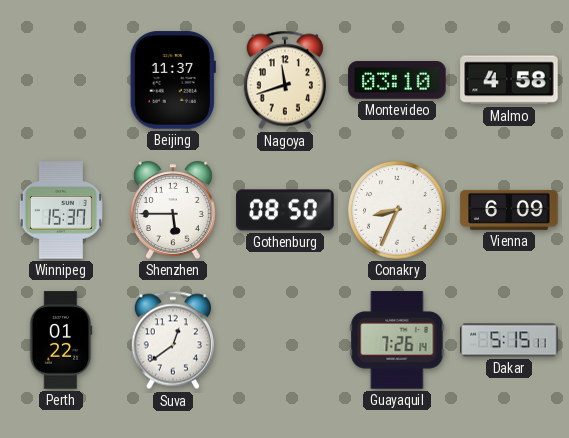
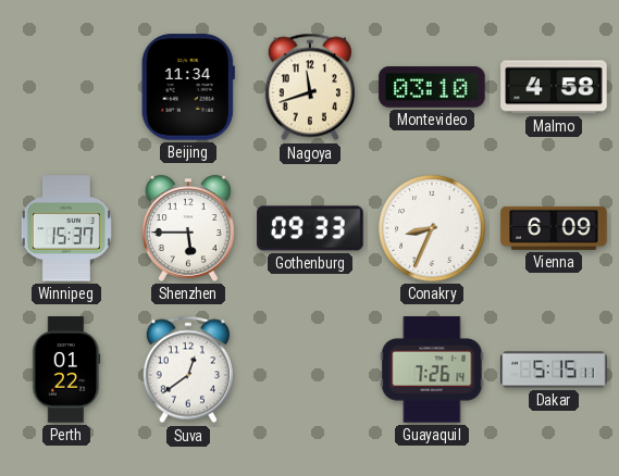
Beijing: 11:37 -> 11:34 (188, 87)
Gothenburg: 08:50 -> 09:33 (310, 228)
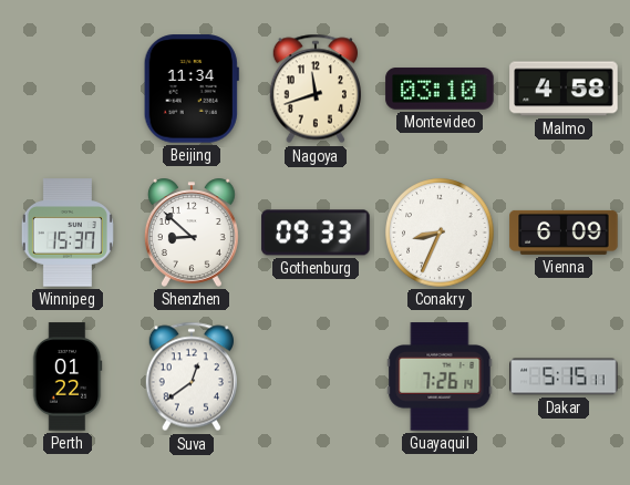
Shenzhen: 5:45 -> 8:52 (192, 233)
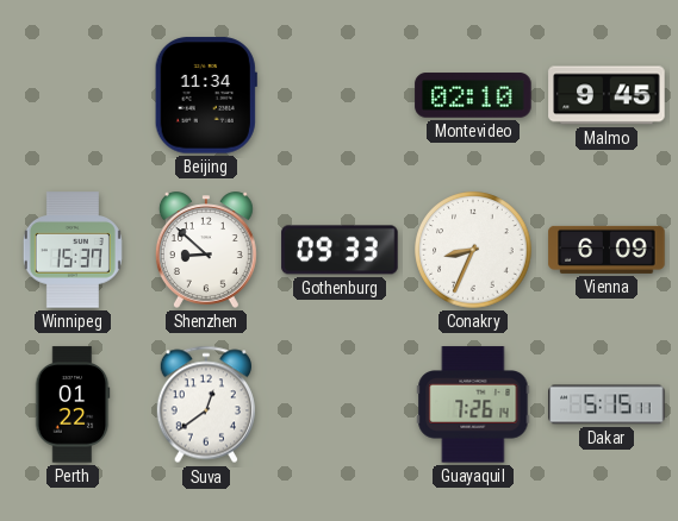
Nagoya: 11:42 -> none (314, 89)
Montevideo: 03:10 -> 02:10 (473, 95)
Malmo: 4:58 -> 9:45 (607, 95)
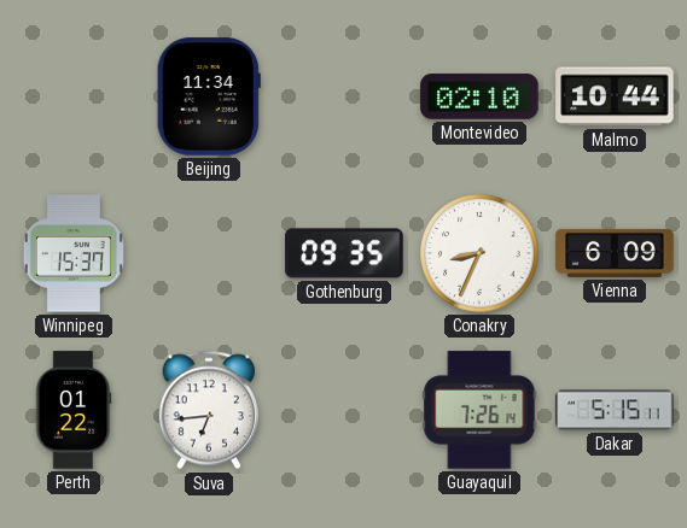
Malmo: 9:45 -> 10:44 (615, 96)
Shenzhen: 8:52 -> none (206, 250)
Gothenburg: 09:33 -> 09:35 (344, 253)
Suva: 12:39 -> 6:44 (208, 410)
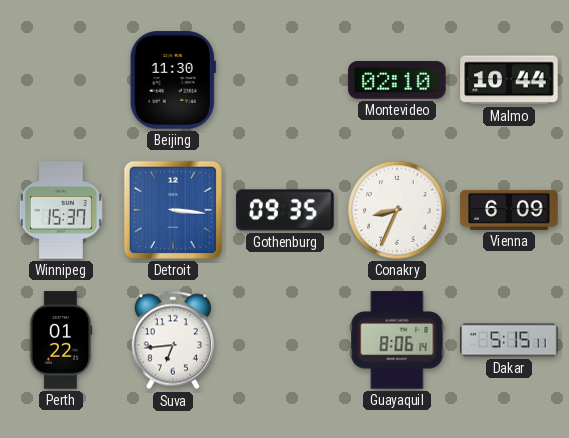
Beijing: 11:34 -> 11:30 (173, 80)
Detroit: none -> 3:16 (173, 210)
Guayaquil: 7:26 -> 8:06 (397, 340)
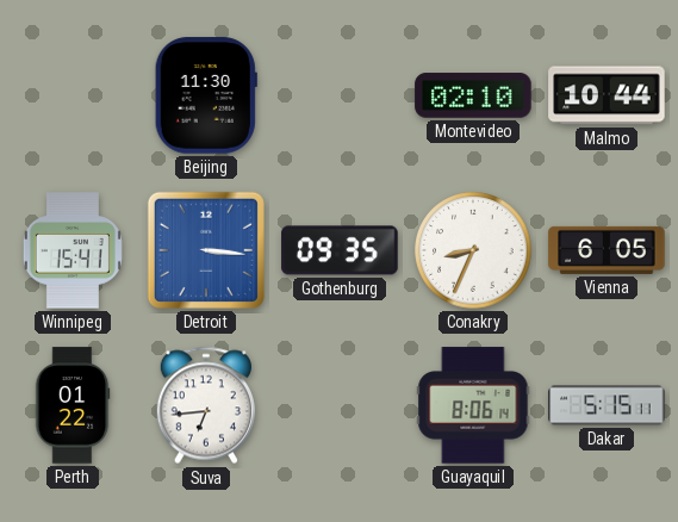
Winnipeg: 15:37 -> 15:41 (73, 250)
Vienna: 6:09 -> 6:05 (607, 250)
